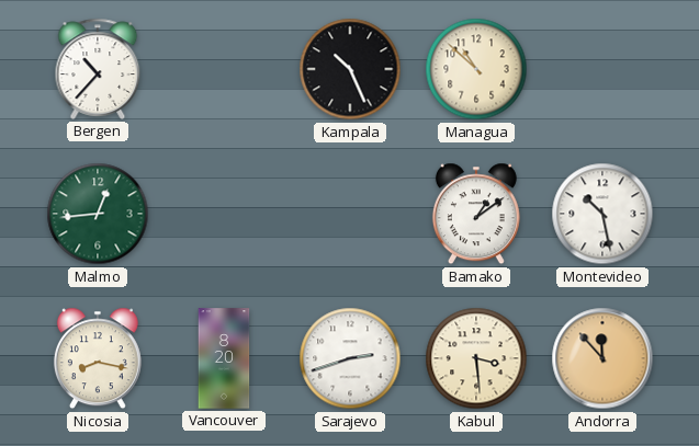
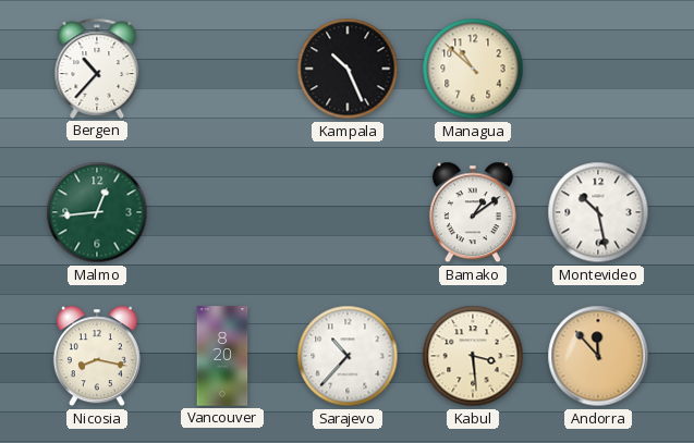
Sarajevo: 2:42 -> 10:37 (348, 356)
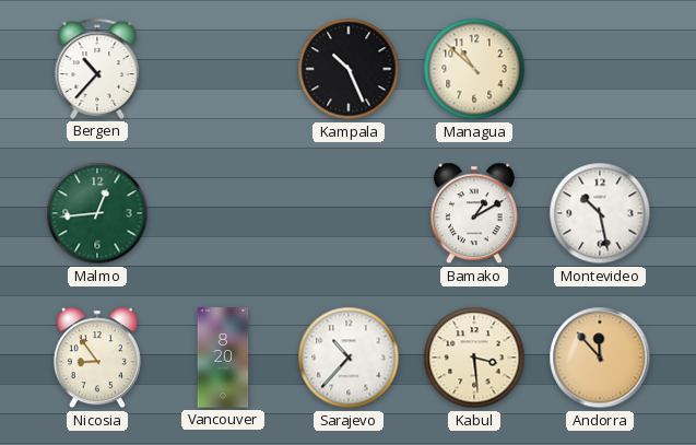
Bamako: 1:09 -> 1:10 (474, 213)
Nicosia: 8:17 -> 8:54 (97, 358)
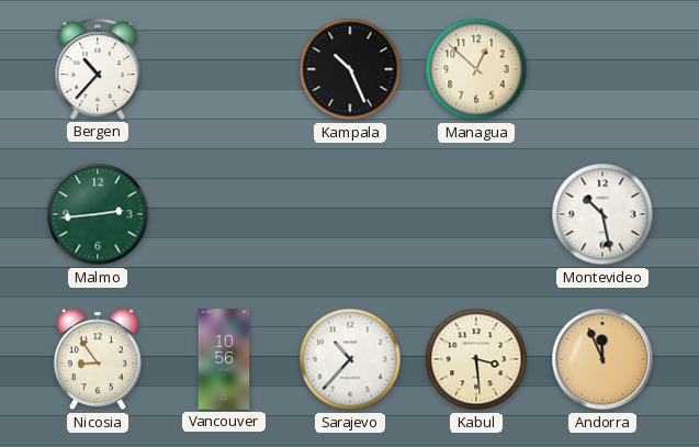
Managua: 10:52 -> 12:52 (476, 69)
Malmo: 12:44 -> 2:44 (98, 214)
Bamako: 1:10 -> none (474, 213)
Vancouver: 8:20 -> 10:56 (224, 359)
Andorra: 11:53 -> 11:56 (602, 359)
